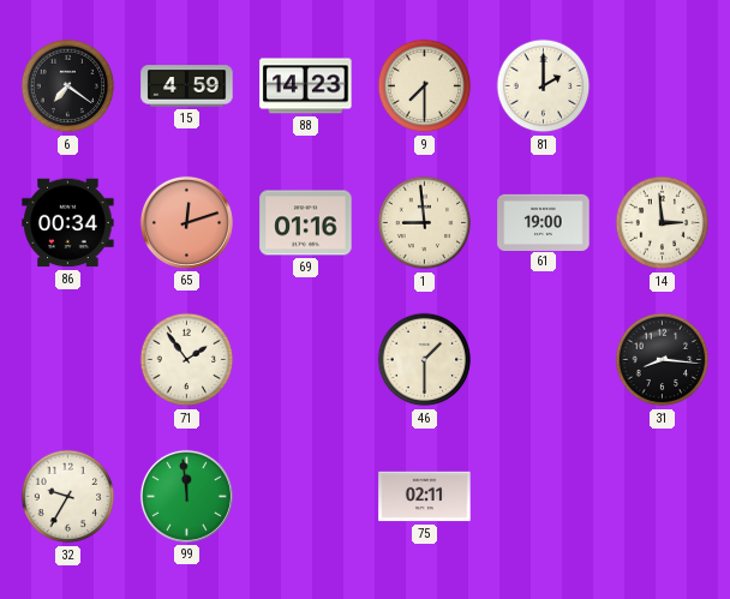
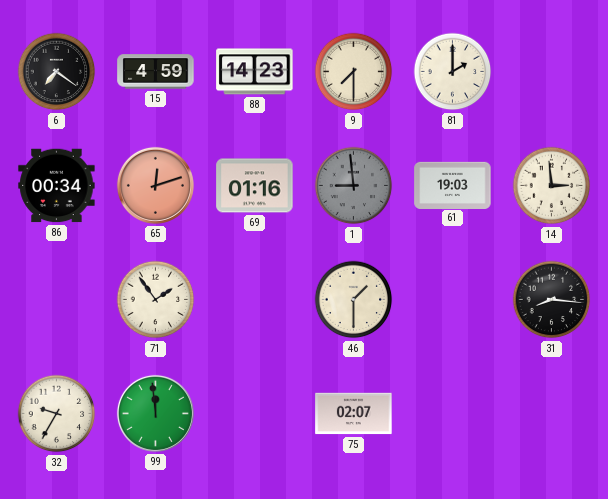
1 dial: cream -> grey (354, 186)
61: 19:00 -> 19:03 (453, 185)
75: 02:11 -> 02:07 (354, 414)
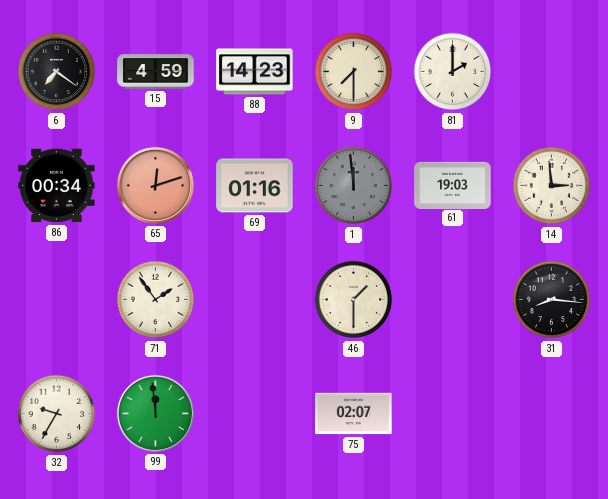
1: 8:59 -> 11:59 (354, 186)
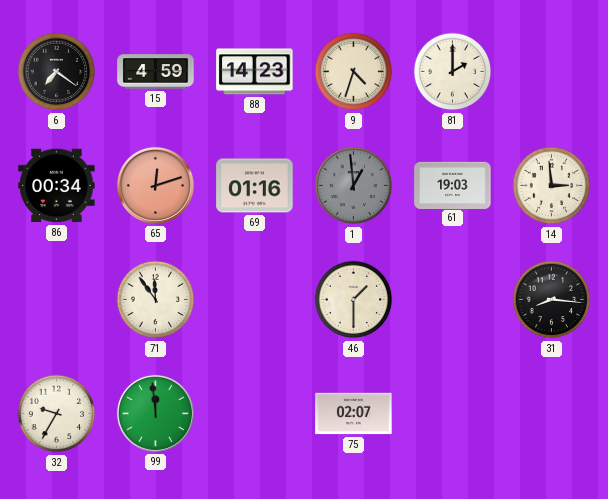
9: 7:30 -> 4:33 (354, 72)
1: 11:59 -> 12:59 (354, 186)
71: 1:54 -> 11:54 (156, 300)
